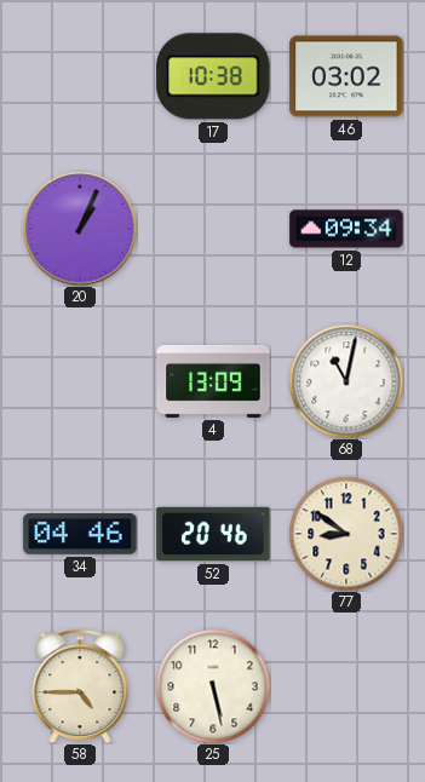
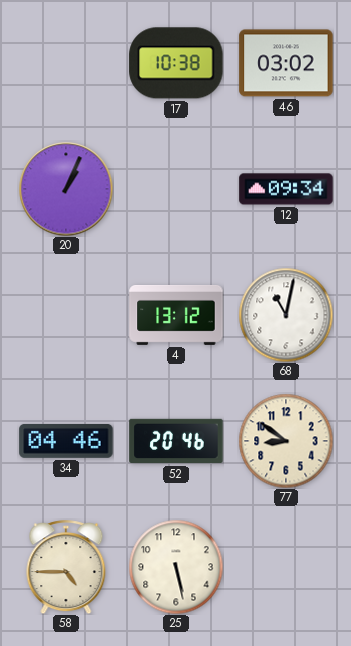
4: 13:09 -> 13:12 (176, 315)
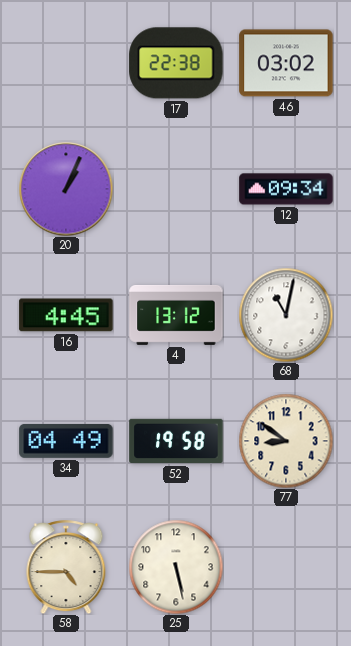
17: 10:38 -> 22:38 (176, 63)
16: none -> 4:45 (66, 315)
34: 04:46 -> 04:49 (66, 441)
52: 20:46 -> 19:58 (176, 441)
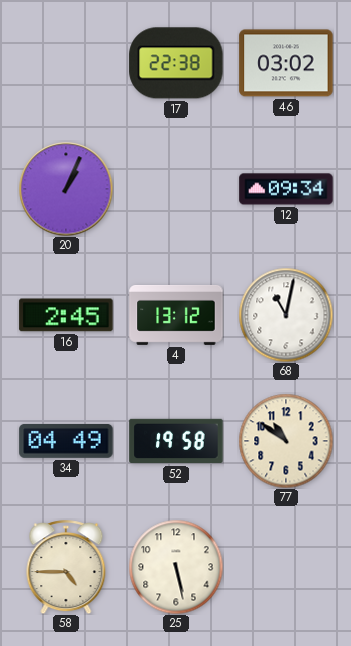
16: 4:45 -> 2:45 (66, 315)
77: 8:51 -> 10:51 (286, 441)
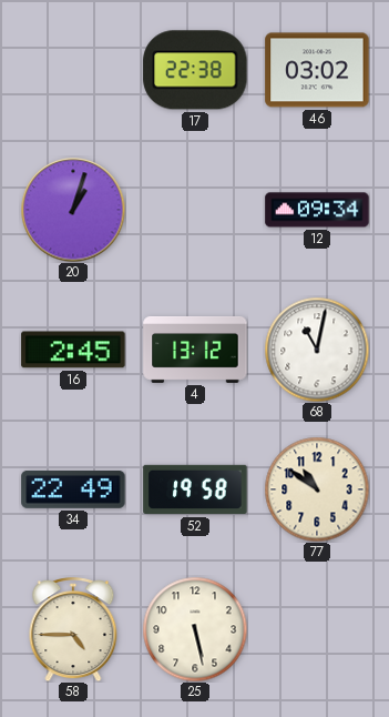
20: 1:04 -> 1:03 (73, 210)
34: 04:49 -> 22:49 (73, 489)
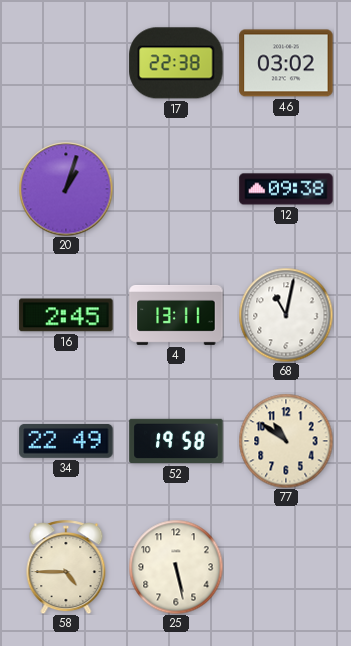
12: 09:34 -> 09:38 (286, 189)
4: 13:12 -> 13:11 (176, 315)
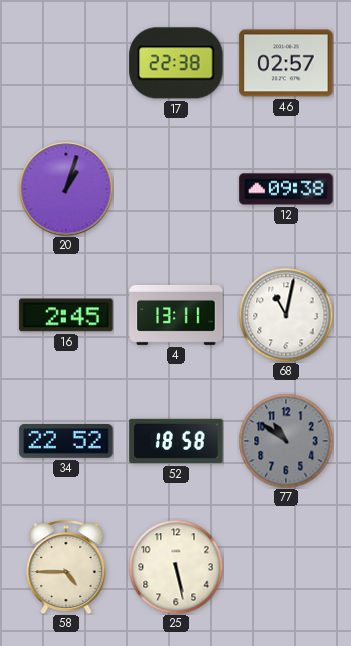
46: 03:02 -> 02:57 (286, 63)
34: 22:49 -> 22:52 (66, 441)
52: 19:58 -> 18:58 (176, 441)
77 dial: cream -> grey (286, 441)
